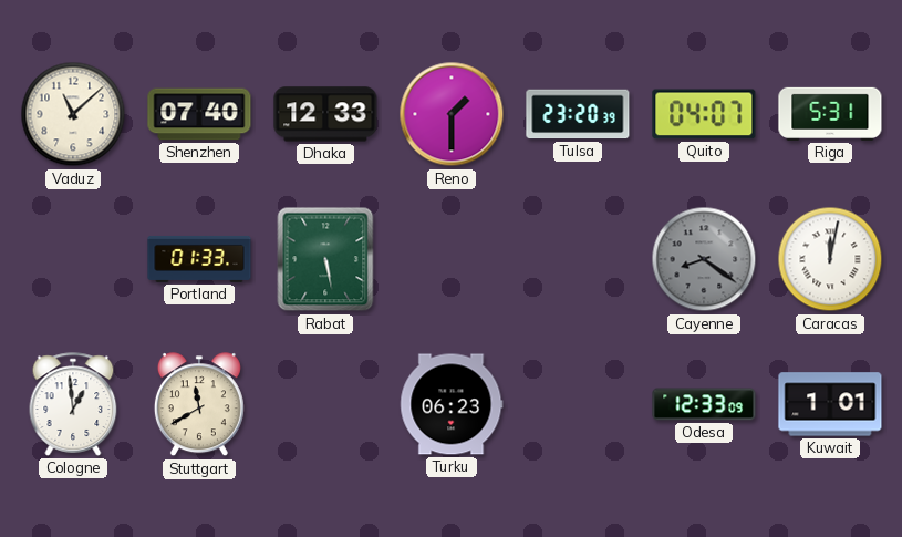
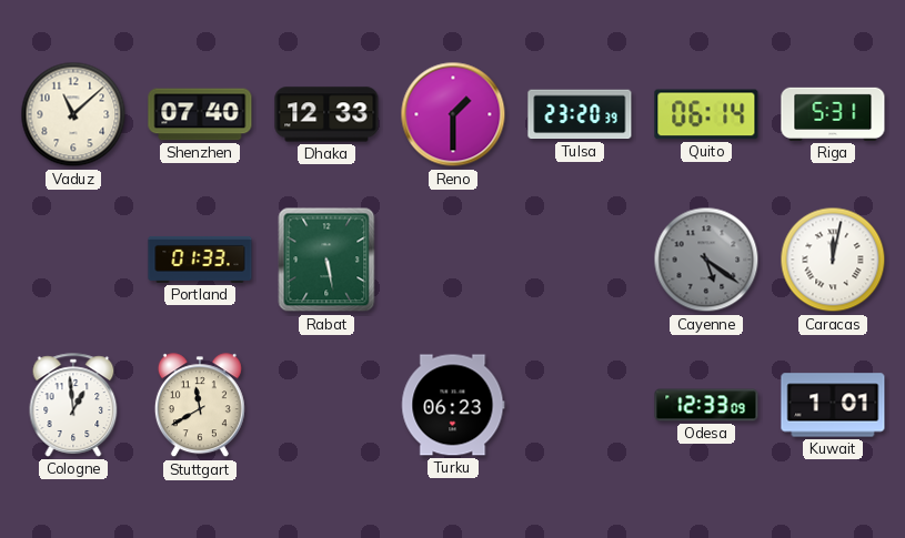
Quito: 04:07 -> 06:14 (706, 114)
Cayenne: 8:21 -> 5:21 (706, 260)
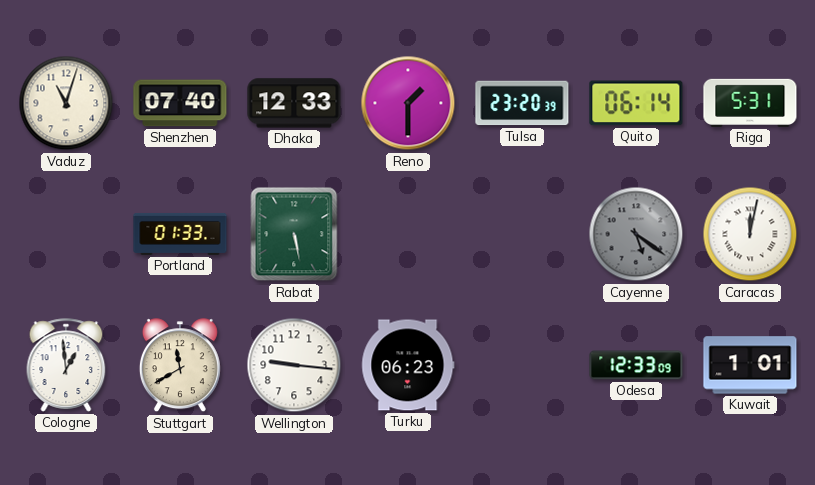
Vaduz: 11:08 -> 11:03 (66, 103)
Wellington: none -> 9:16 (294, 365)
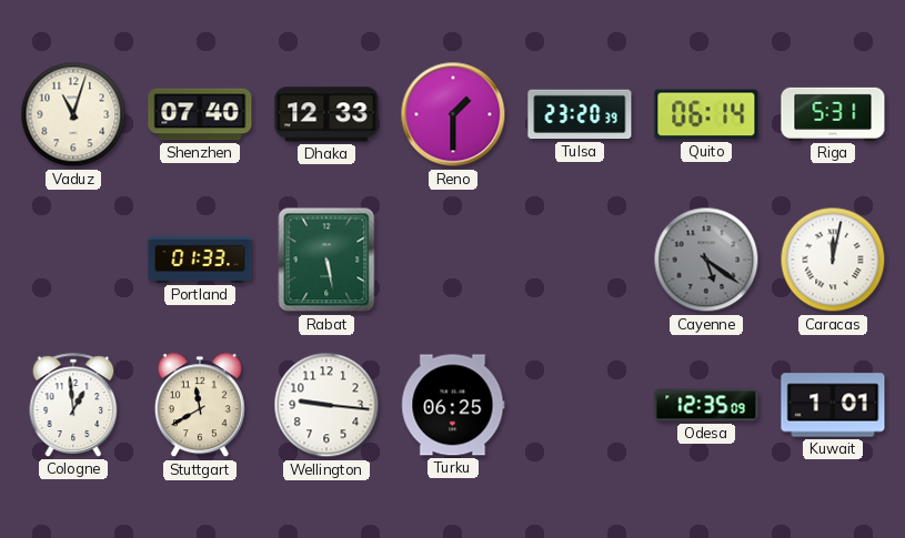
Turku: 06:23 -> 06:25 (453, 405)
Odesa: 12:33 -> 12:35 (706, 405)
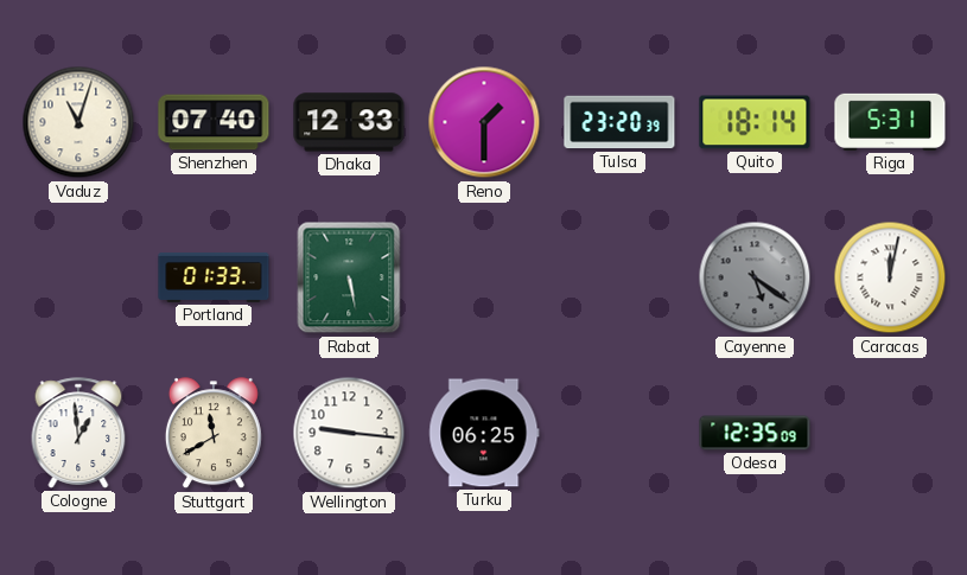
Quito: 06:14 -> 18:14 (755, 122)
Kuwait: 1:01 -> none (833, 405)
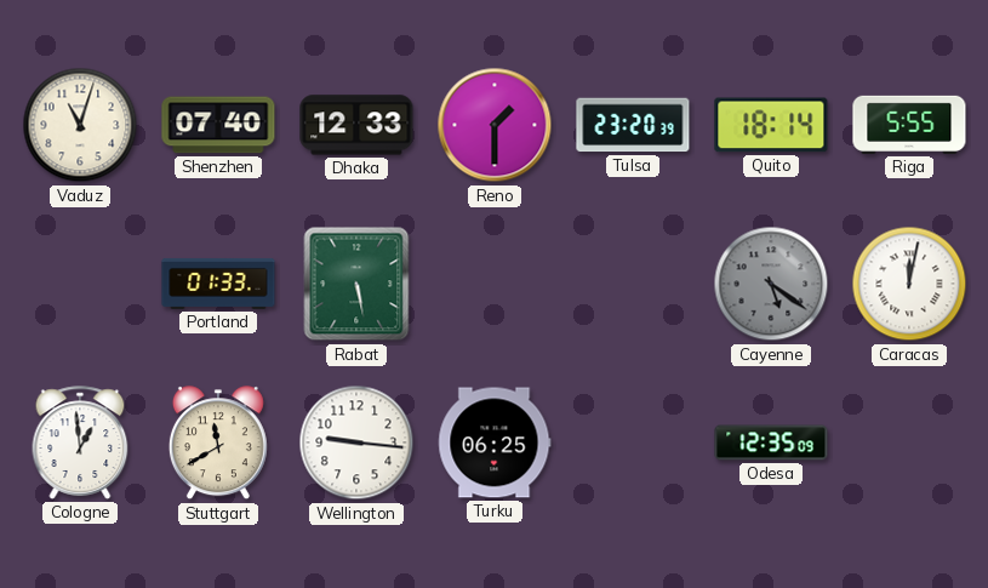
Riga: 5:31 -> 5:55 (909, 125)
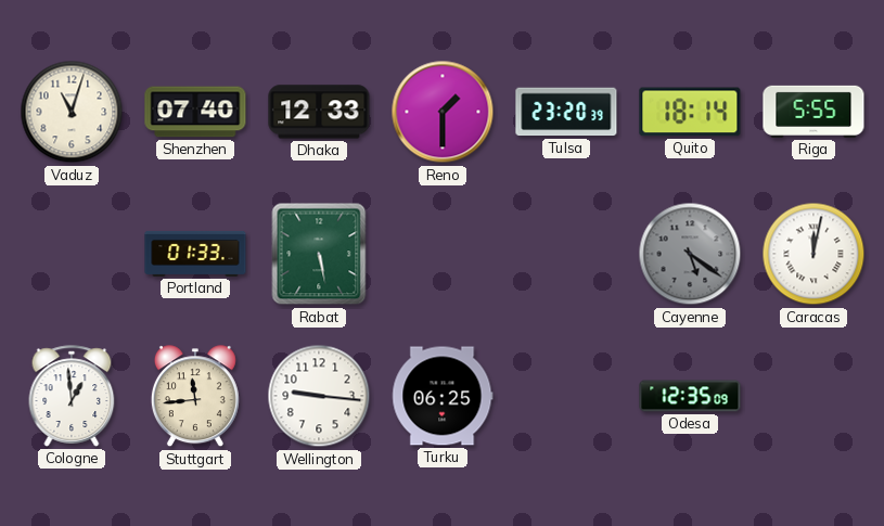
Stuttgart: 11:40 -> 11:44 (195, 397)
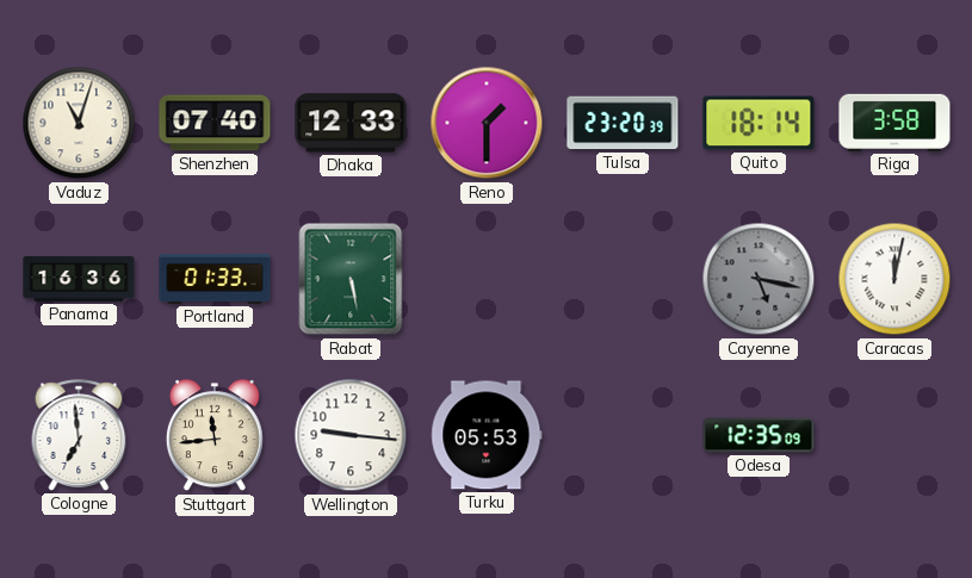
Riga: 5:55 -> 3:58 (894, 123)
Panama: none -> 16:36 (79, 279)
Cayenne: 5:21 -> 5:17 (759, 279)
Cologne: 12:59 -> 6:59 (79, 435)
Turku: 06:25 -> 05:53 (487, 435)
